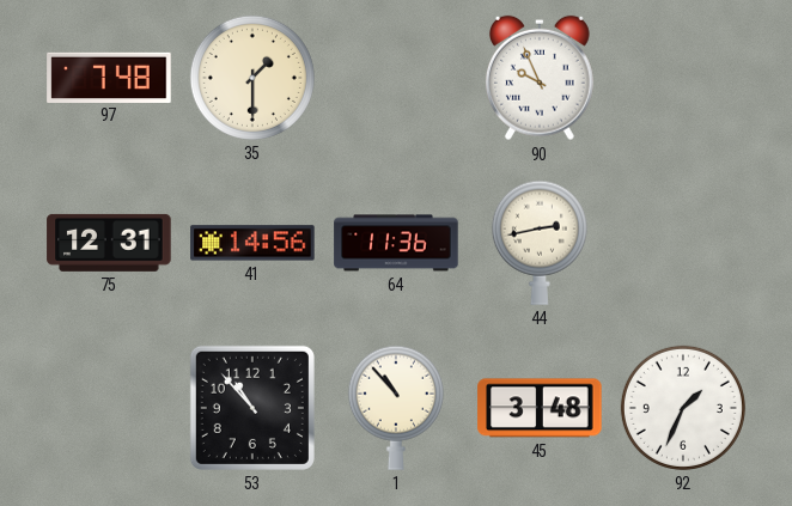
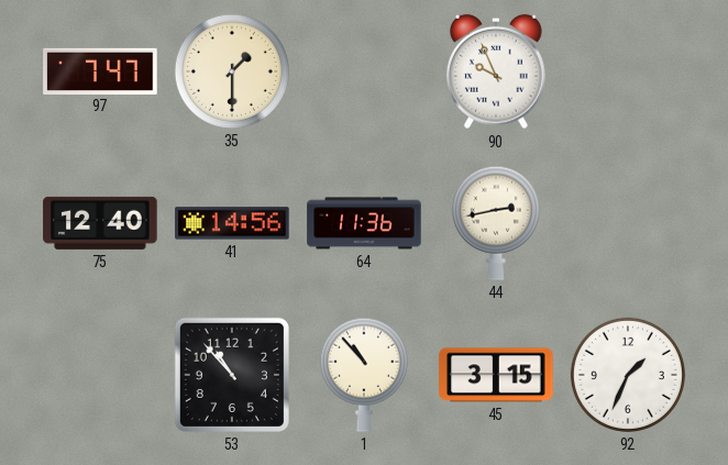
97: 7:48 -> 7:47 (100, 70)
75: 12:31 -> 12:40 (100, 223)
45: 3:48 -> 3:15 (496, 375)
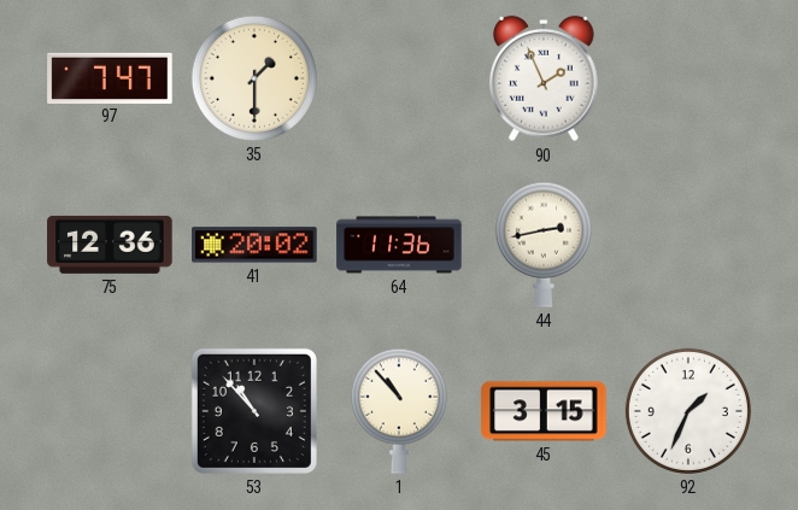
90: 9:56 -> 1:56 (544, 78)
75: 12:40 -> 12:36 (110, 245)
41: 14:56 -> 20:02 (254, 245)
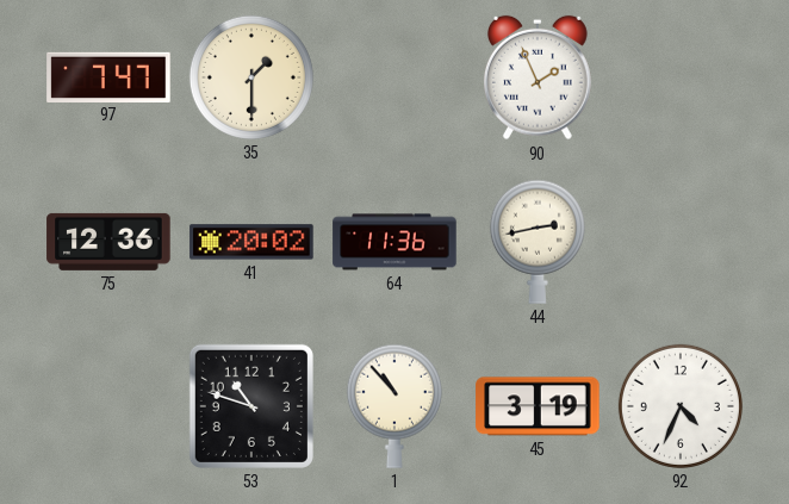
53: 10:53 -> 10:48 (251, 406)
45: 3:15 -> 3:19 (538, 406)
92: 1:34 -> 4:34 (681, 406)
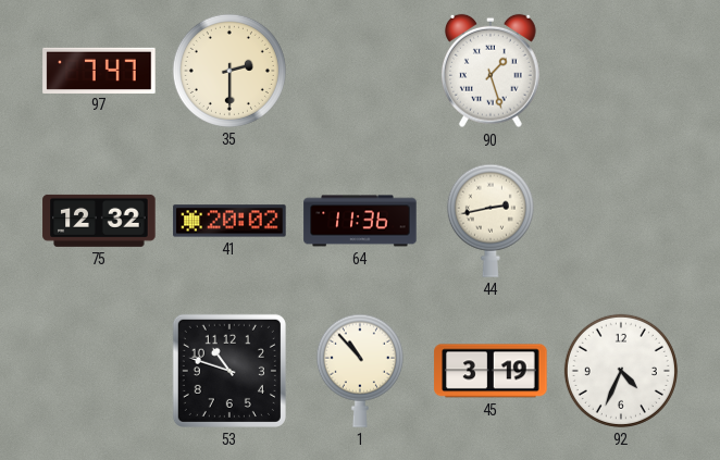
35: 1:30 -> 2:30 (229, 71)
90: 1:56 -> 1:27 (491, 71)
75: 12:36 -> 12:32 (99, 221)
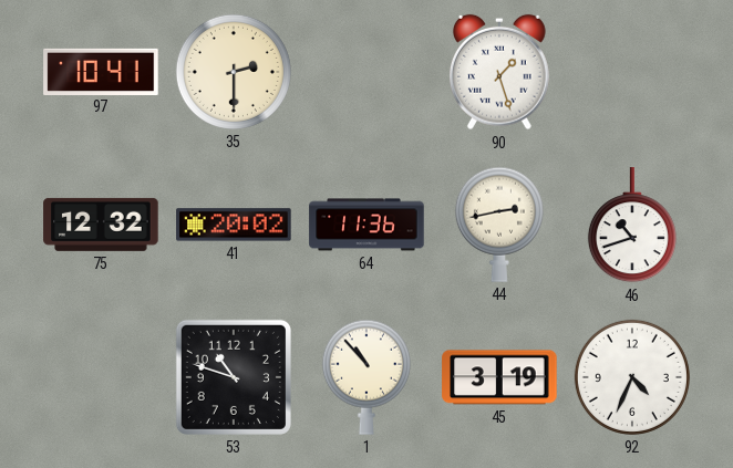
97: 7:47 -> 10:41 (101, 71)
46: none -> 10:42 (632, 226)
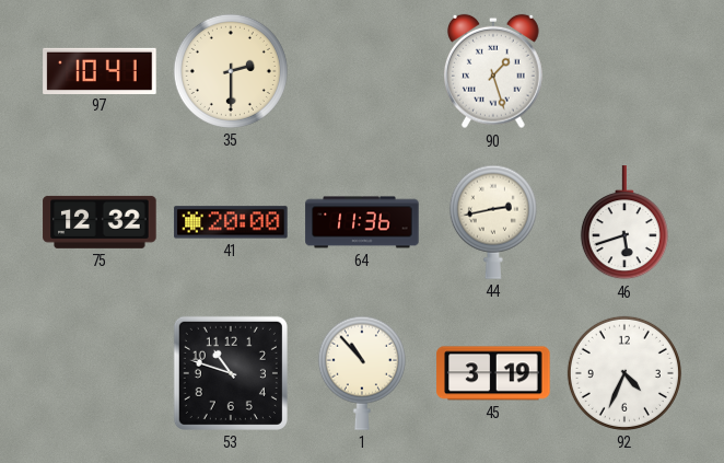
41: 20:02 -> 20:00 (231, 222)
46: 10:42 -> 5:42 (624, 223)
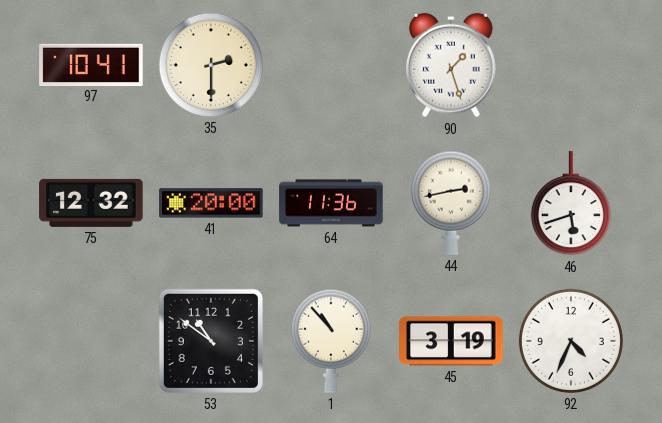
53: 10:48 -> 10:51 (211, 341)
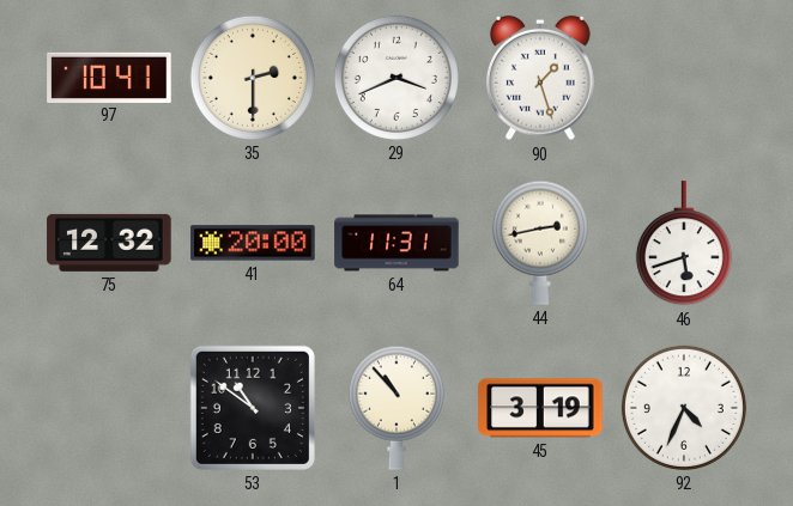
29: none -> 3:41 (396, 78)
64: 11:36 -> 11:31 (396, 243)
